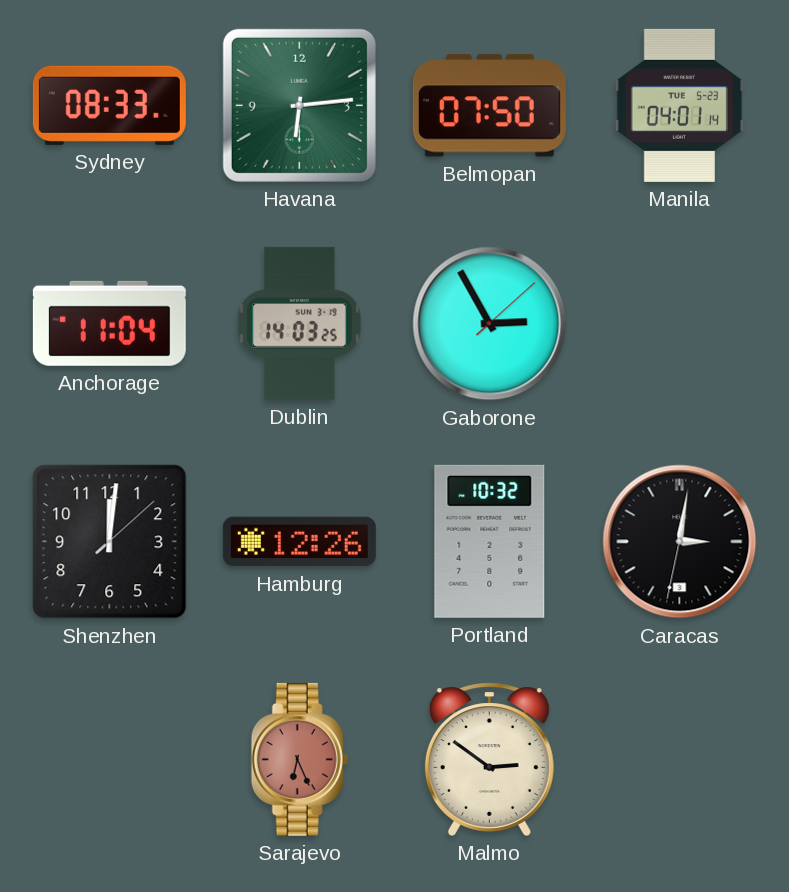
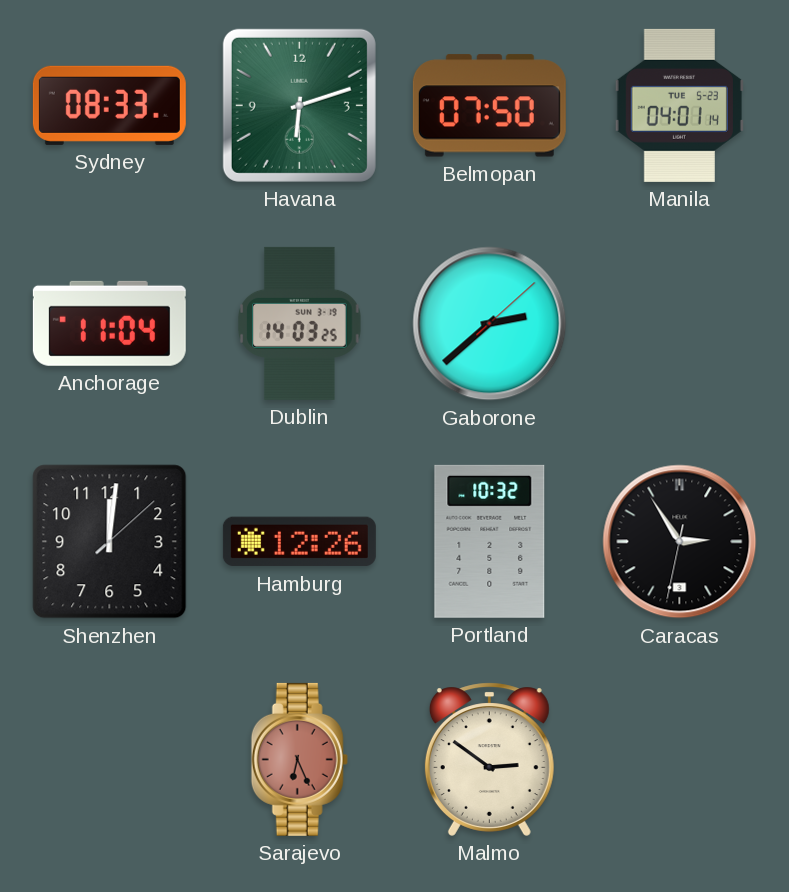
Havana: 6:14 -> 6:12 (299, 105)
Gaborone: 2:55 -> 2:38 (490, 324)
Caracas: 3:01 -> 2:54 (680, 542)
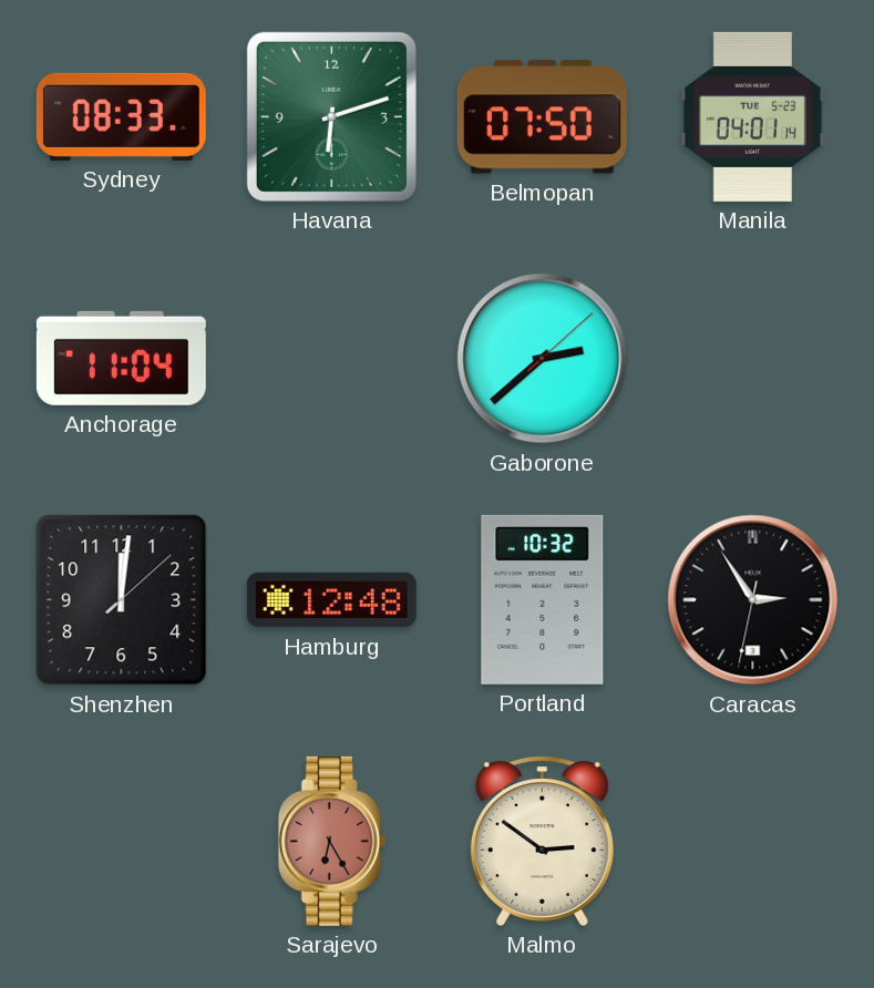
Dublin: 14:03 -> none (300, 323)
Hamburg: 12:26 -> 12:48 (331, 600)
Sarajevo: 6:26 -> 6:25 (331, 841)
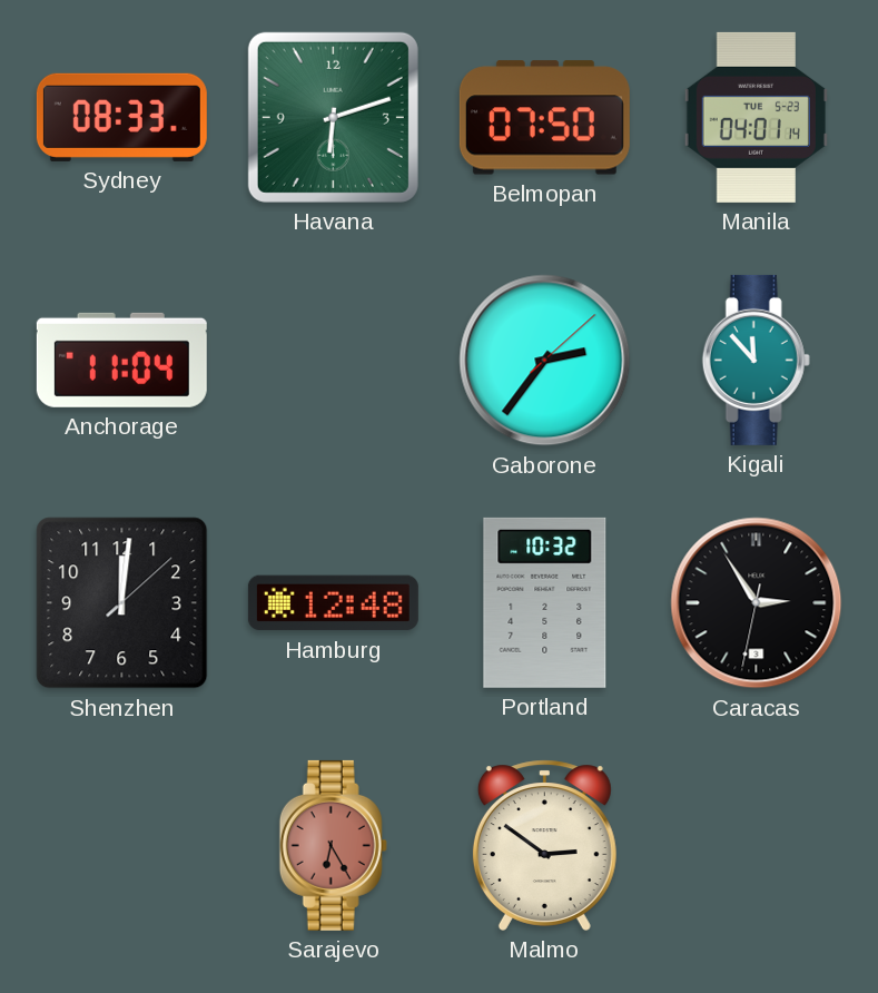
Gaborone: 2:38 -> 2:36 (545, 361)
Kigali: none -> 11:53 (756, 360)
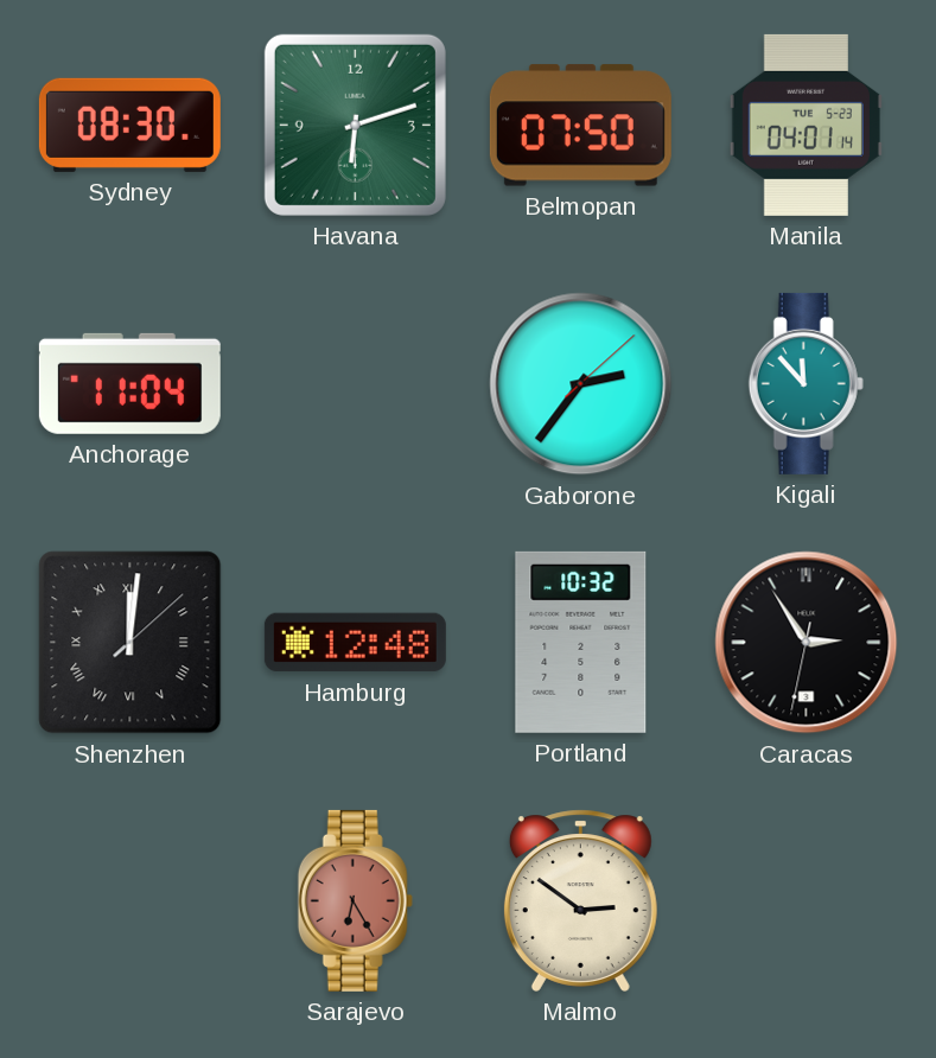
Sydney: 08:33 -> 08:30 (129, 125)
Shenzhen numerals: Arabic -> Roman (130, 643)
